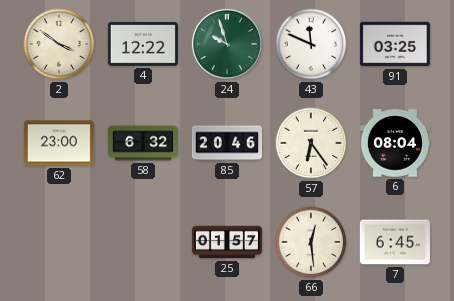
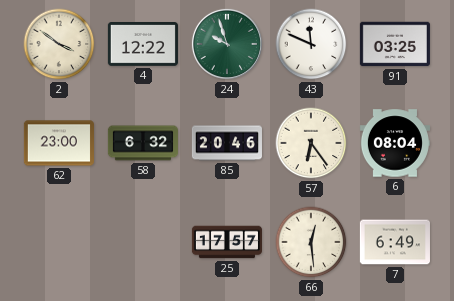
25: 01:57 -> 17:57 (227, 242)
7: 6:45 -> 6:49 (395, 242)
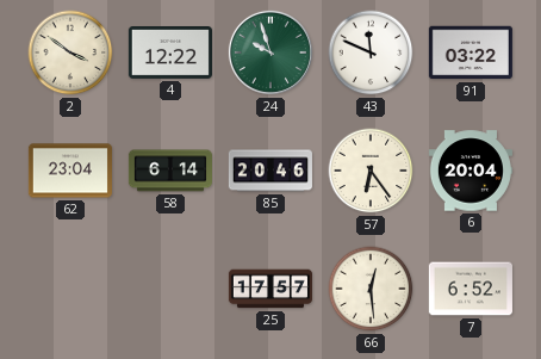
91: 03:25 -> 03:22 (471, 52)
62: 23:00 -> 23:04 (70, 171)
58: 6:32 -> 6:14 (170, 171)
6: 08:04 -> 20:04 (471, 171)
7: 6:49 -> 6:52 (471, 289)
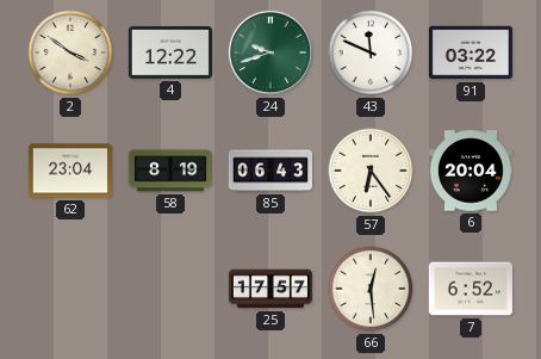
24: 9:57 -> 9:42 (270, 52)
58: 6:14 -> 8:19 (170, 171)
85: 20:46 -> 06:43 (270, 171)
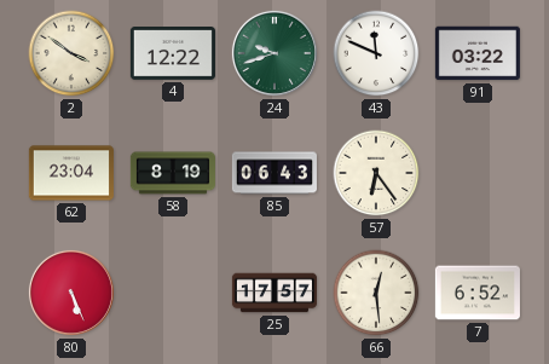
6: 20:04 -> none (471, 171)
80: none -> 5:26 (71, 293)
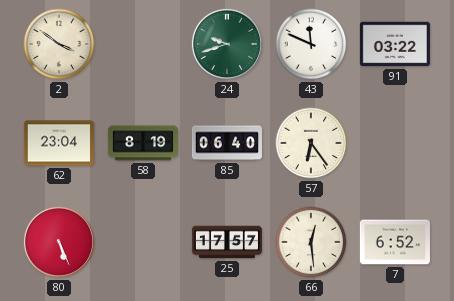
4: 12:22 -> none (173, 54)
85: 06:43 -> 06:40 (227, 143)
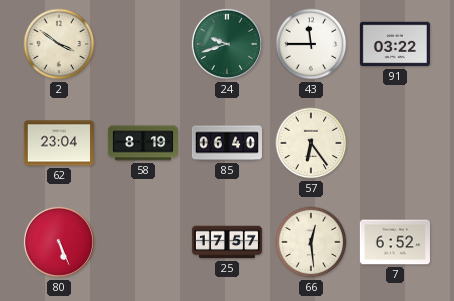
43: 11:49 -> 11:45 (311, 44)
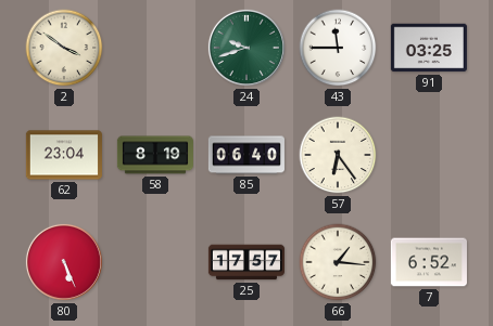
91: 03:22 -> 03:25 (429, 48)
66: 12:29 -> 1:16 (338, 262)
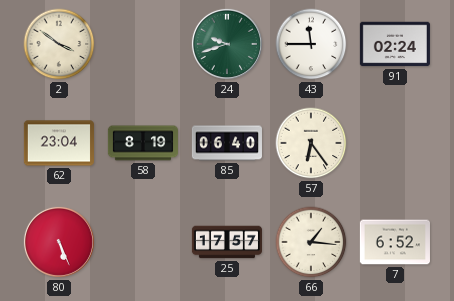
91: 03:25 -> 02:24 (395, 44)
